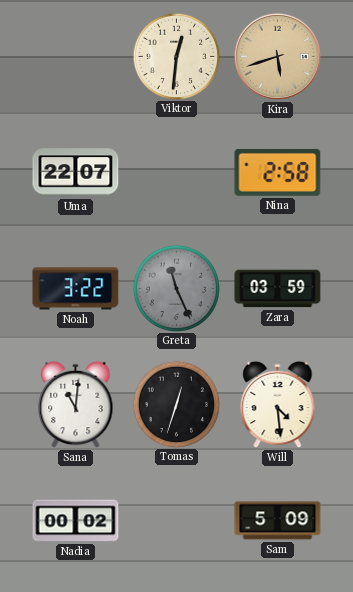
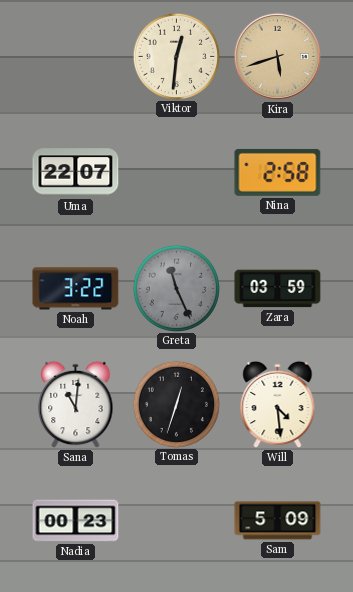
Nadia: 00:02 -> 00:23 (76, 521)
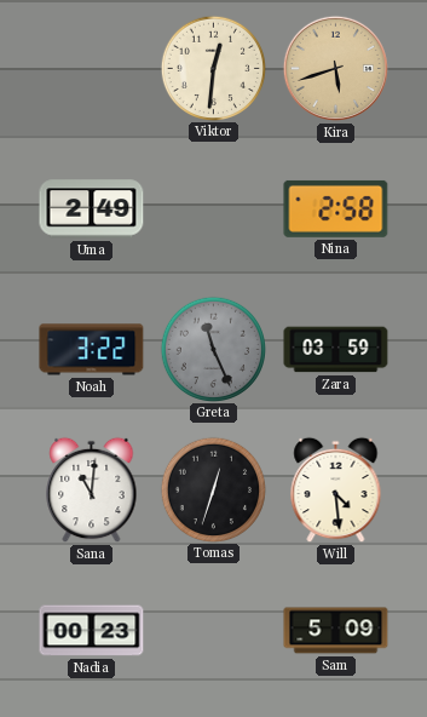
Uma: 22:07 -> 2:49 (92, 210)
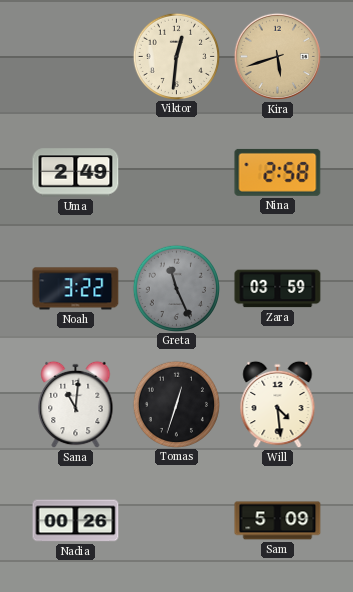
Nadia: 00:23 -> 00:26 (76, 521)
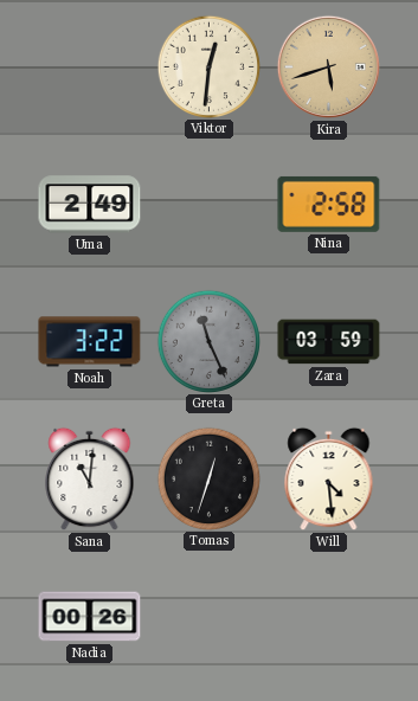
Sam: 5:09 -> none (278, 521)
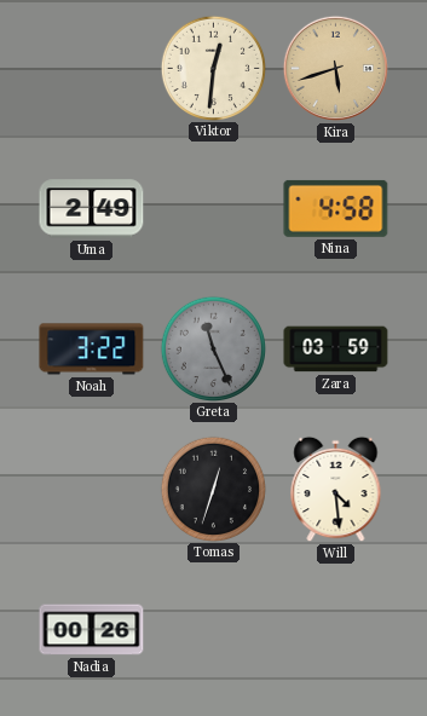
Nina: 2:58 -> 4:58 (336, 208)
Sana: 11:01 -> none (90, 480)
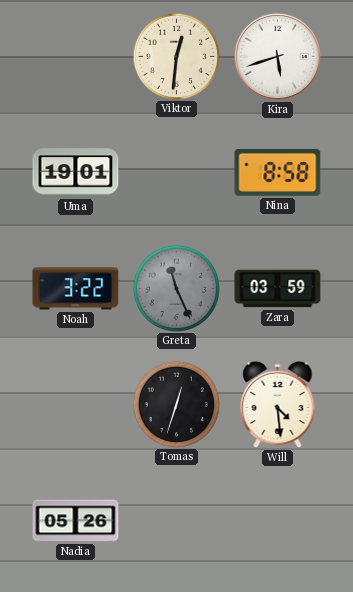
Kira dial: champagne -> white (277, 56)
Uma: 2:49 -> 19:01 (76, 173)
Nina: 4:58 -> 8:58 (278, 172)
Nadia: 00:26 -> 05:26 (76, 521)
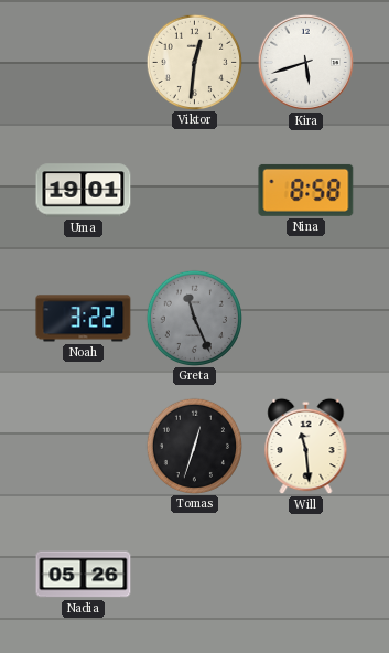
Zara: 03:59 -> none (278, 289)
Will: 4:29 -> 11:29 (306, 447)
